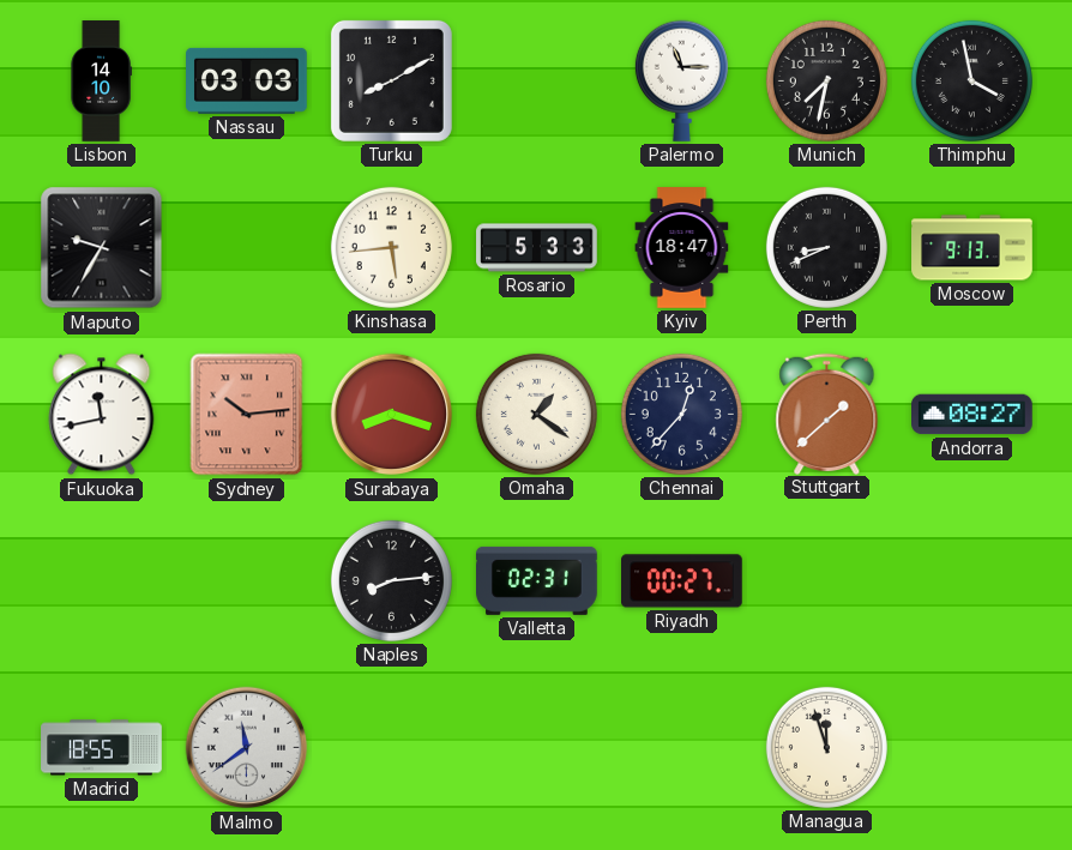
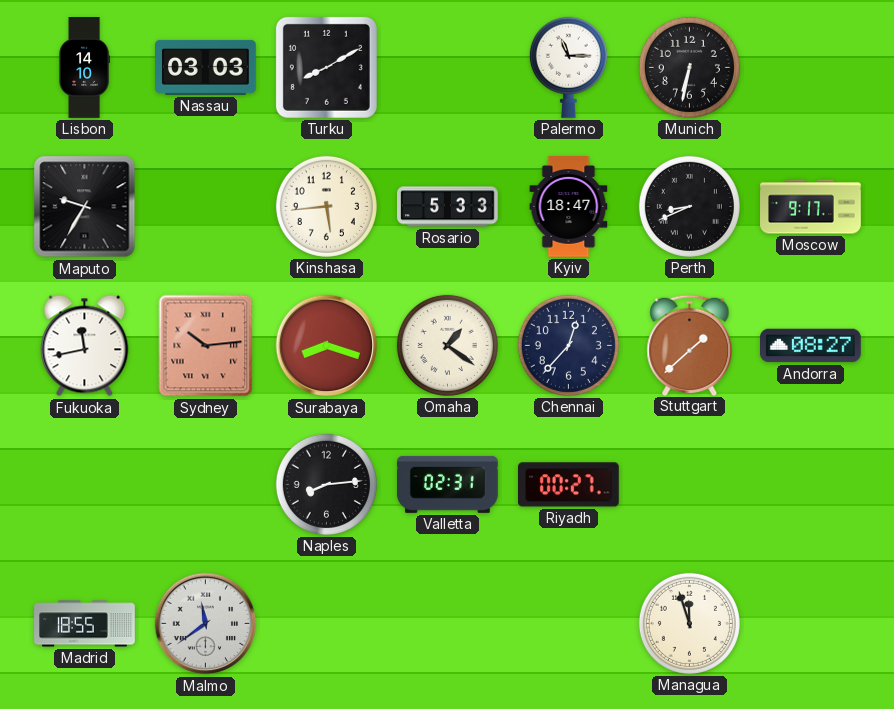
Munich: 7:32 -> 6:32 (689, 67)
Thimphu: 3:58 -> none (971, 80)
Moscow: 9:13 -> 9:17 (811, 207)
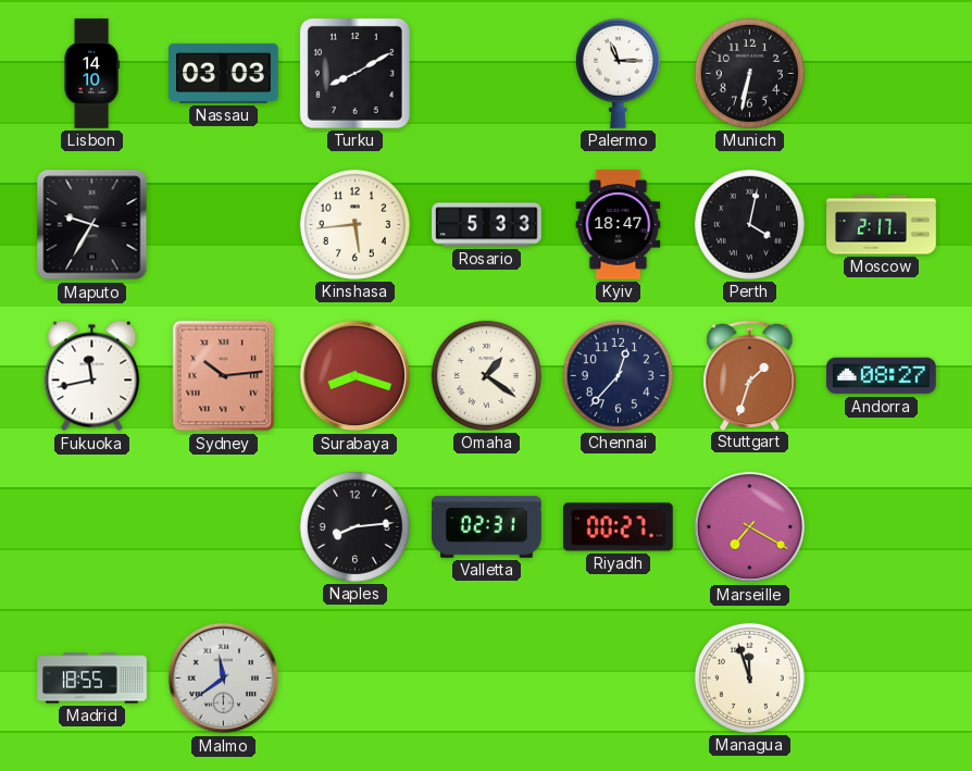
Perth: 8:41 -> 4:02 (749, 224)
Moscow: 9:17 -> 2:17 (882, 225)
Stuttgart: 1:38 -> 1:33 (750, 375)
Marseille: none -> 7:20 (750, 527)
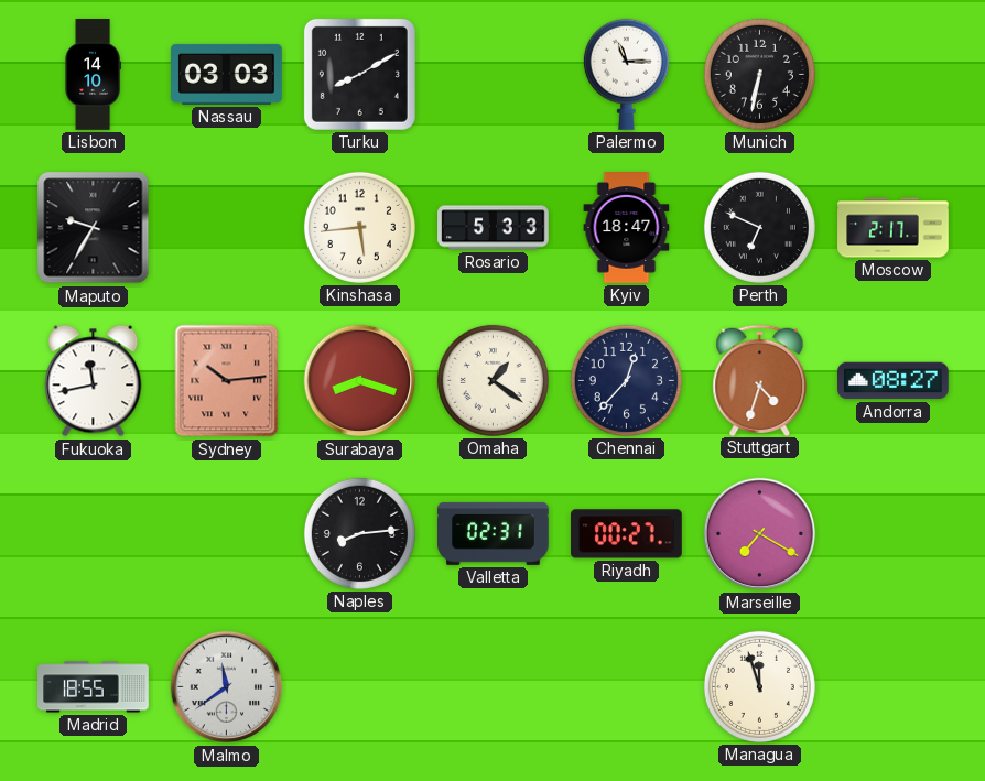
Perth: 4:02 -> 6:49 (759, 227)
Stuttgart: 1:33 -> 4:33 (760, 380)
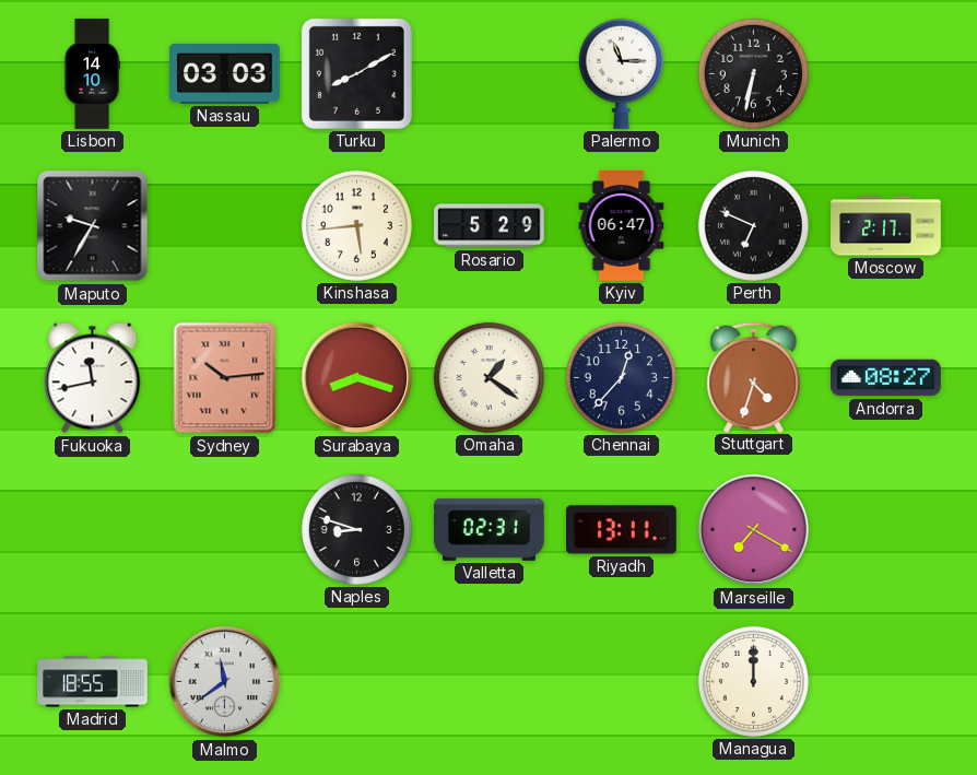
Rosario: 5:33 -> 5:29 (490, 226)
Kyiv: 18:47 -> 06:47 (622, 226)
Naples: 8:14 -> 8:48 (356, 529)
Riyadh: 00:27 -> 13:11 (622, 530)
Managua: 11:57 -> 12:00 (753, 681)
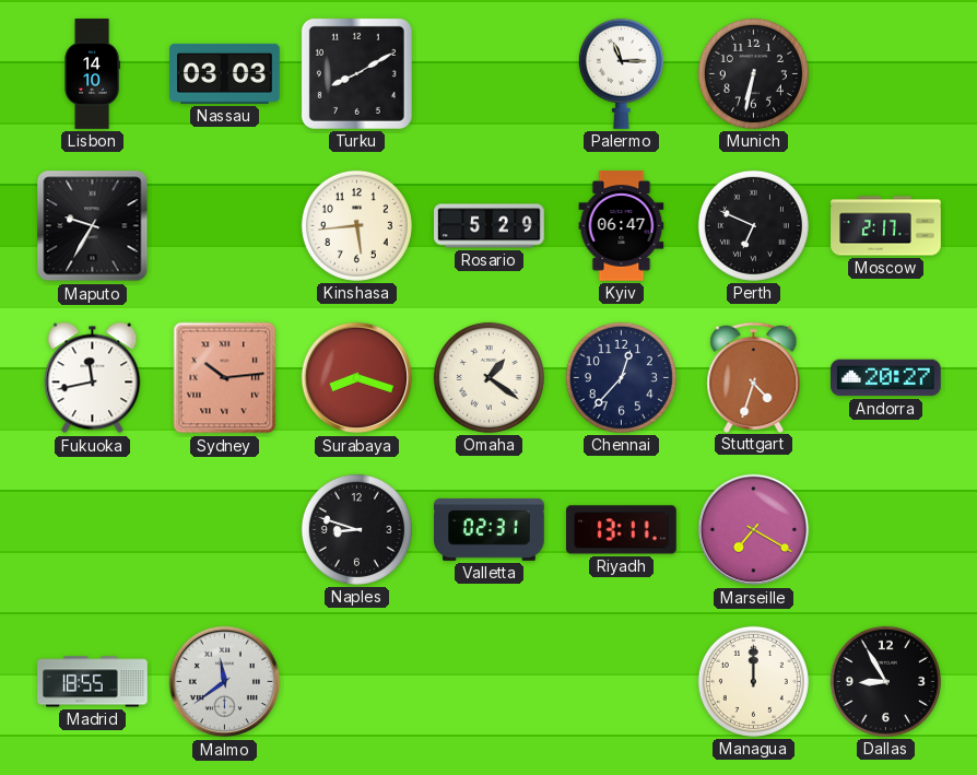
Andorra: 08:27 -> 20:27 (886, 378)
Dallas: none -> 8:55 (885, 681)
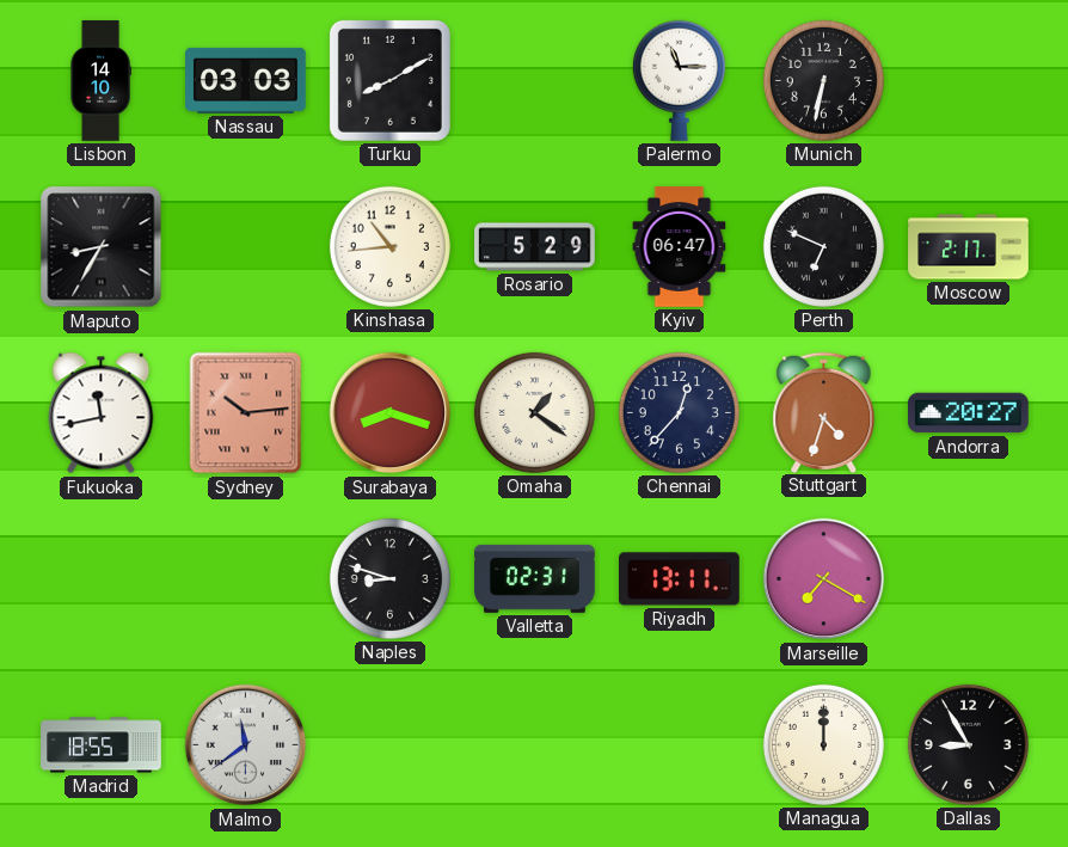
Maputo: 9:35 -> 8:35 (102, 247)
Kinshasa: 5:44 -> 10:44 (389, 246)
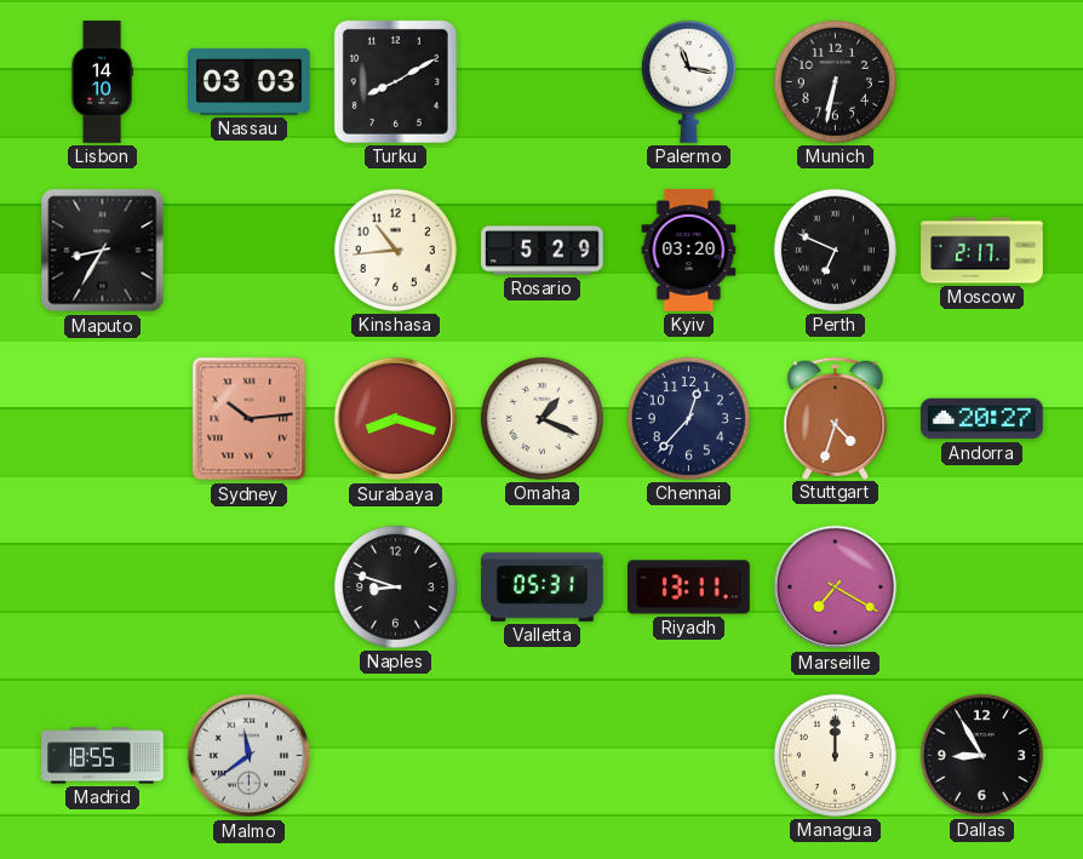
Palermo: 11:15 -> 11:17 (688, 81)
Kyiv: 06:47 -> 03:20 (689, 251)
Fukuoka: 11:43 -> none (102, 413)
Omaha: 1:21 -> 1:19 (541, 418)
Valletta: 02:31 -> 05:31 (543, 586)
